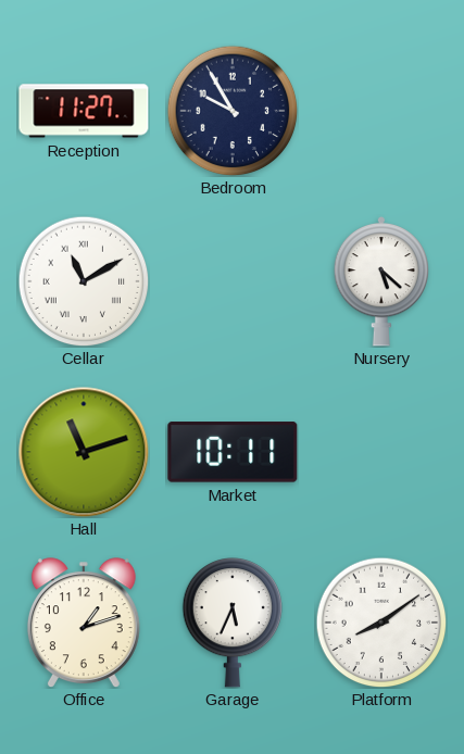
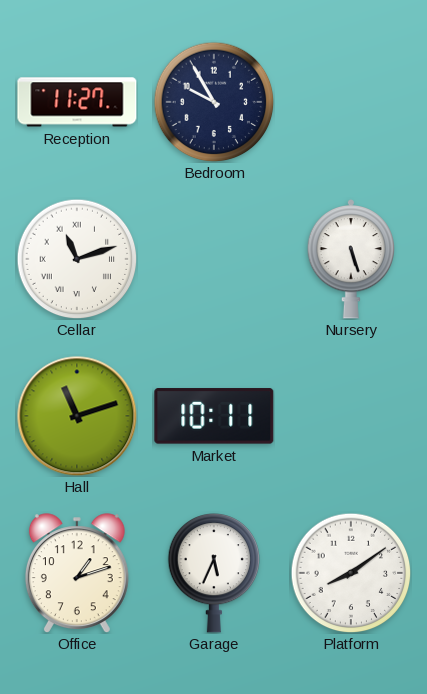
Cellar: 11:10 -> 11:12 (77, 259)
Nursery: 5:22 -> 5:27 (351, 260)
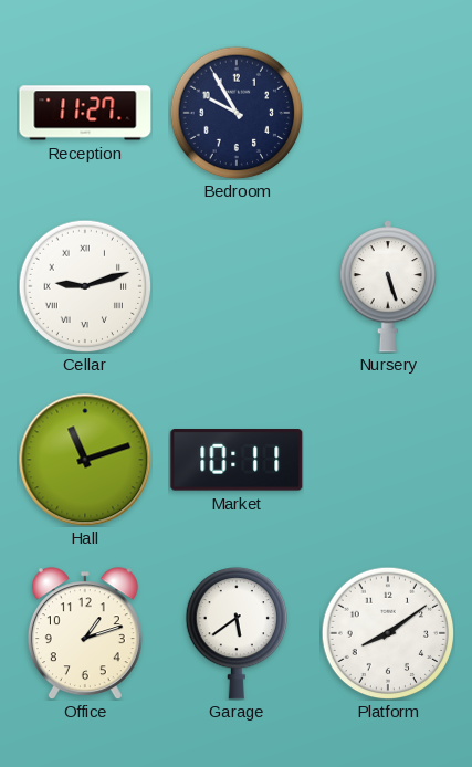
Cellar: 11:12 -> 9:12 (85, 286)
Garage: 5:34 -> 5:39 (235, 634)
